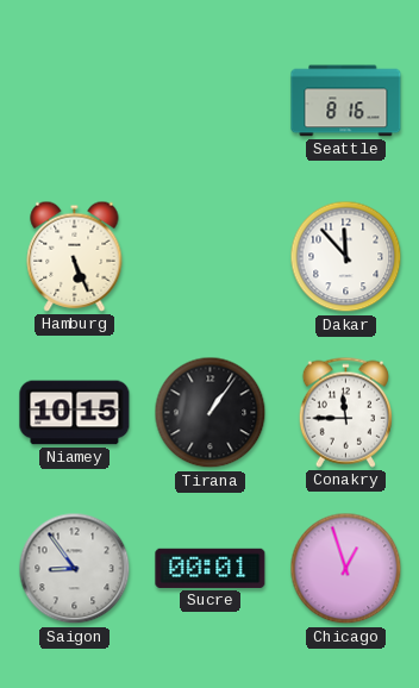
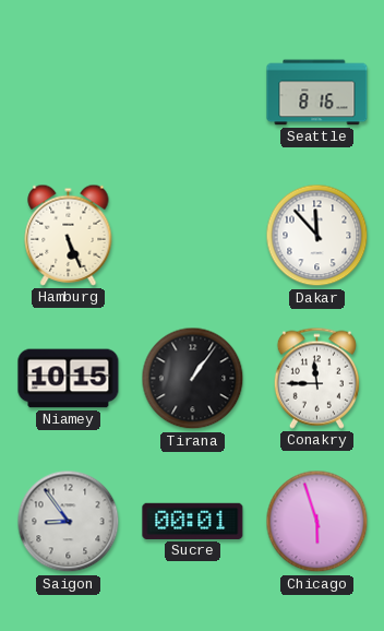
Chicago: 12:57 -> 5:57 (317, 522)
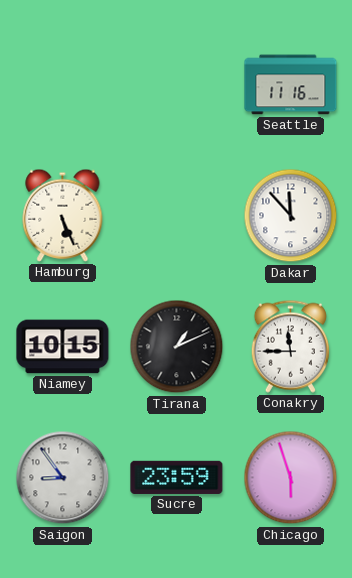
Seattle: 8:16 -> 11:16 (291, 85)
Tirana: 1:06 -> 1:11 (177, 347)
Sucre: 00:01 -> 23:59 (177, 477)
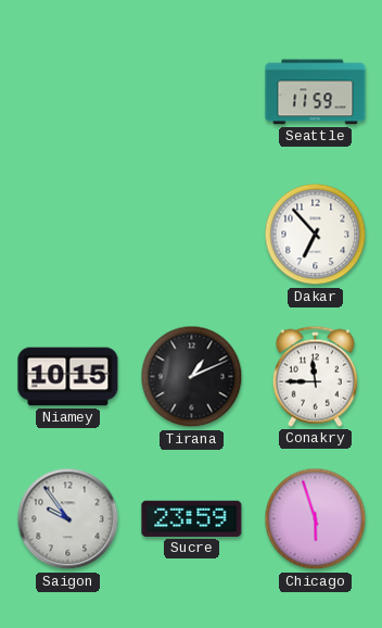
Seattle: 11:16 -> 11:59 (316, 92)
Hamburg: 5:26 -> none (63, 215)
Dakar: 11:53 -> 6:53 (316, 235)
Saigon: 8:54 -> 9:54 (68, 519)
